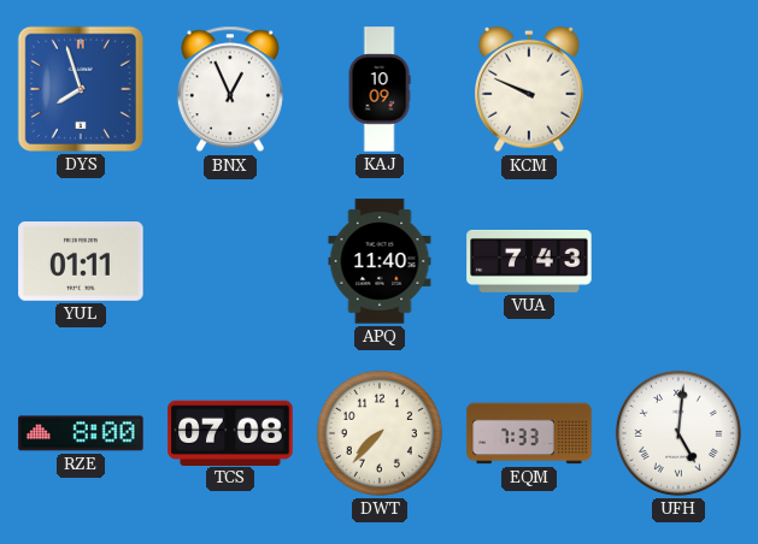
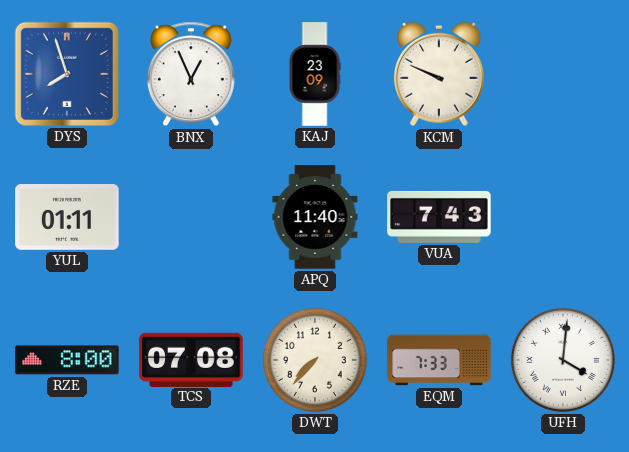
KAJ: 10:09 -> 23:09 (315, 74)
UFH: 5:01 -> 4:01 (563, 360)
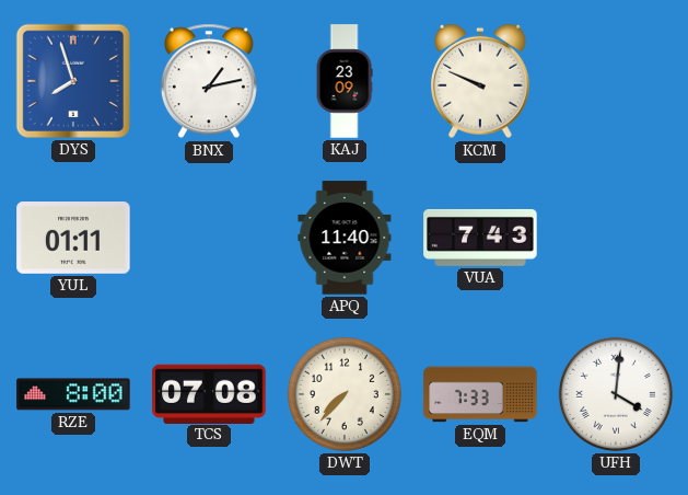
BNX: 12:56 -> 1:13 (209, 81)
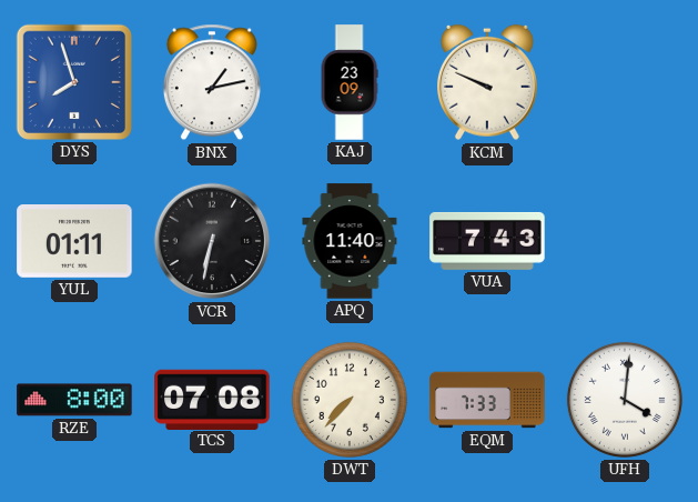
VCR: none -> 6:32 (212, 241)
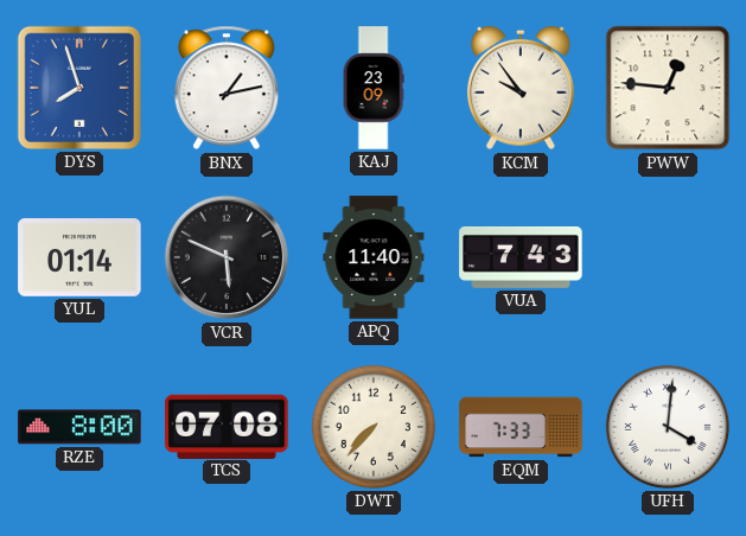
KCM: 9:49 -> 9:54 (522, 88)
PWW: none -> 12:46 (668, 88)
YUL: 01:11 -> 01:14 (79, 259)
VCR: 6:32 -> 5:49 (227, 257)
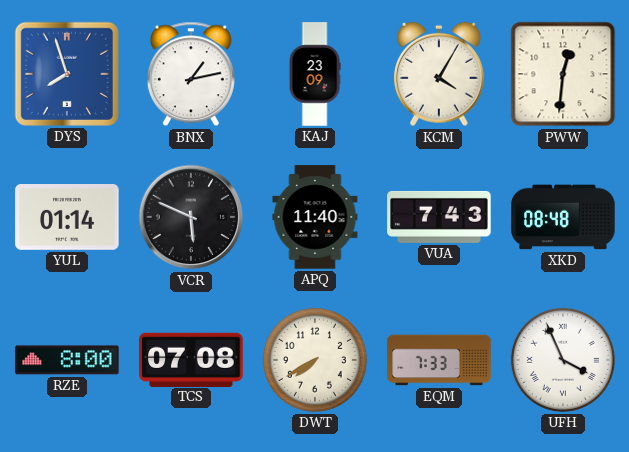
KCM: 9:54 -> 4:05 (440, 74)
PWW: 12:46 -> 12:31 (563, 74)
XKD: none -> 08:48 (563, 217)
DWT: 7:37 -> 7:40 (315, 360)
UFH: 4:01 -> 3:56 (563, 360)
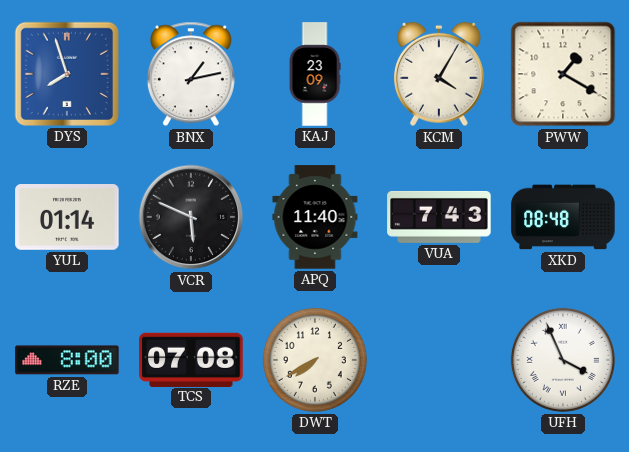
PWW: 12:31 -> 1:20 (563, 74)
EQM: 7:33 -> none (439, 360)
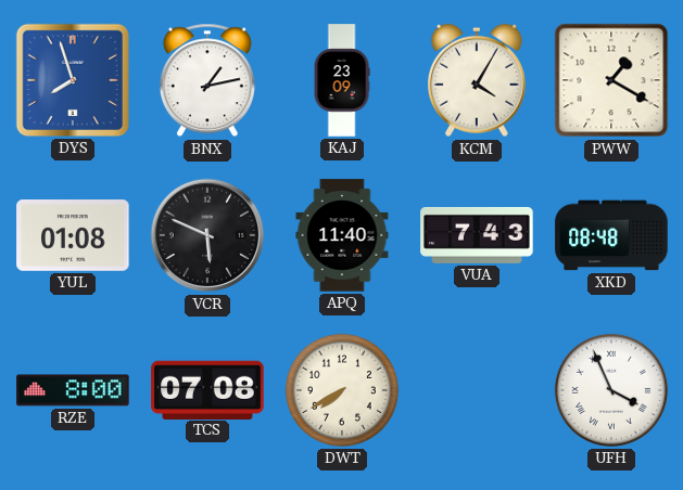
YUL: 01:14 -> 01:08 (73, 236)
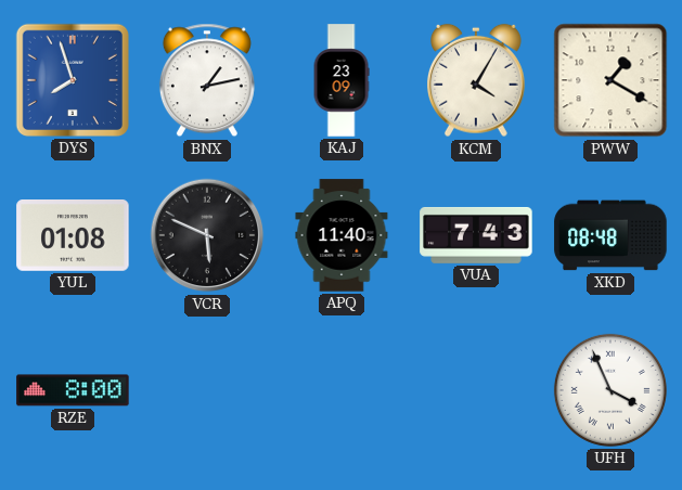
TCS: 07:08 -> none (207, 389)
DWT: 7:40 -> none (342, 390)
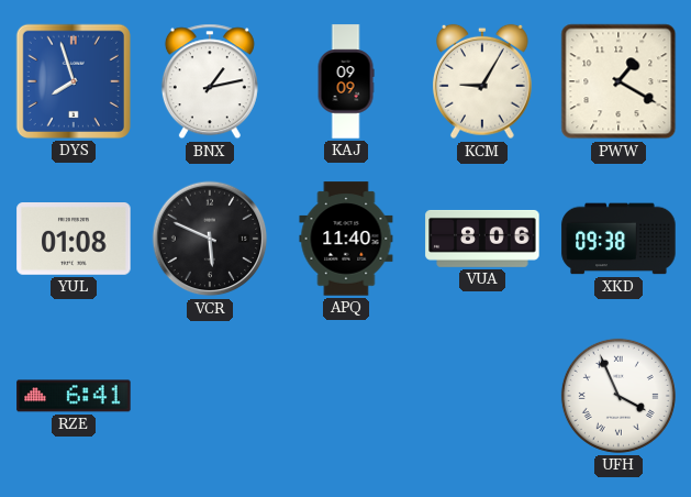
KAJ: 23:09 -> 09:09 (346, 81)
KCM: 4:05 -> 9:05 (483, 81)
VUA: 7:43 -> 8:06 (482, 239)
XKD: 08:48 -> 09:38 (618, 239)
RZE: 8:00 -> 6:41 (74, 396)
